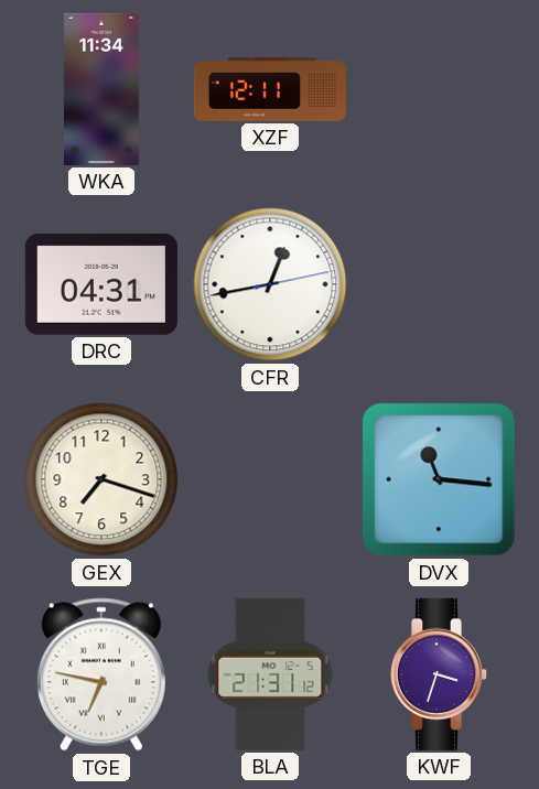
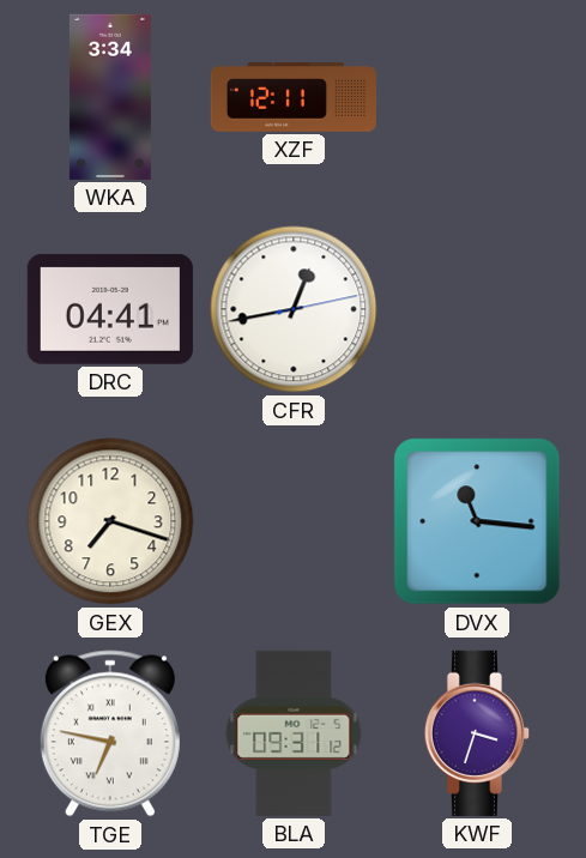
WKA: 11:34 -> 3:34 (110, 97)
DRC: 04:31 -> 04:41 (110, 309)
BLA: 21:31 -> 09:31 (294, 733)
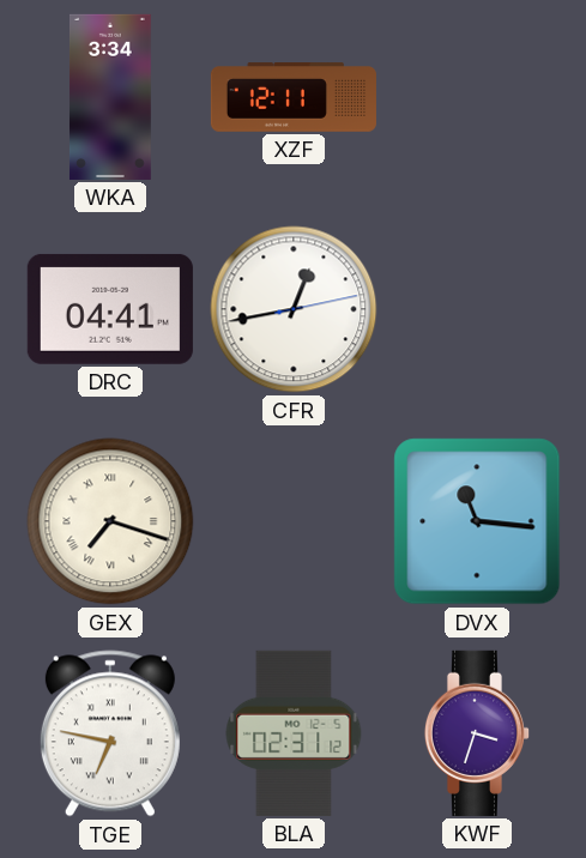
GEX numerals: Arabic -> Roman (110, 521)
BLA: 09:31 -> 02:31 (294, 733)
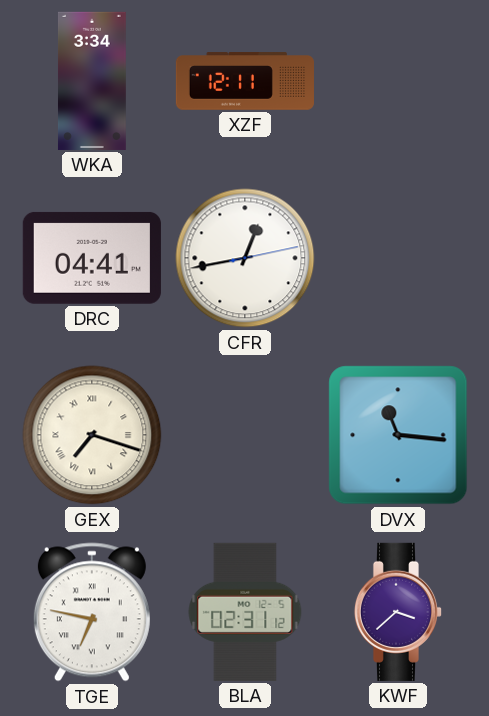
KWF: 3:33 -> 3:38 (398, 612)
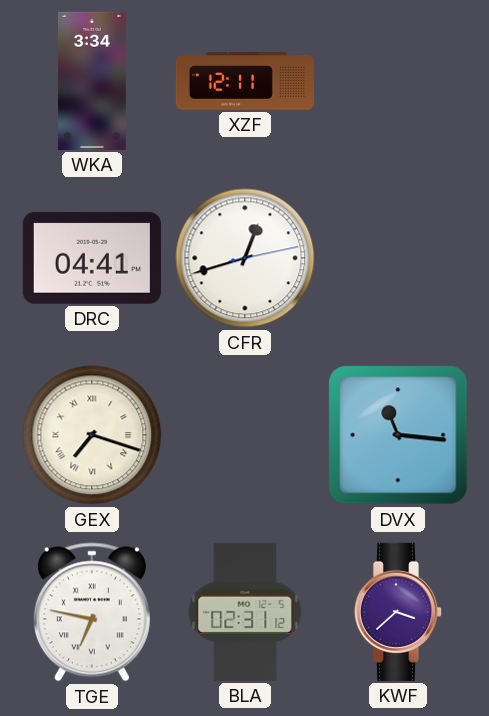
CFR: 12:43 -> 12:42 (245, 258)
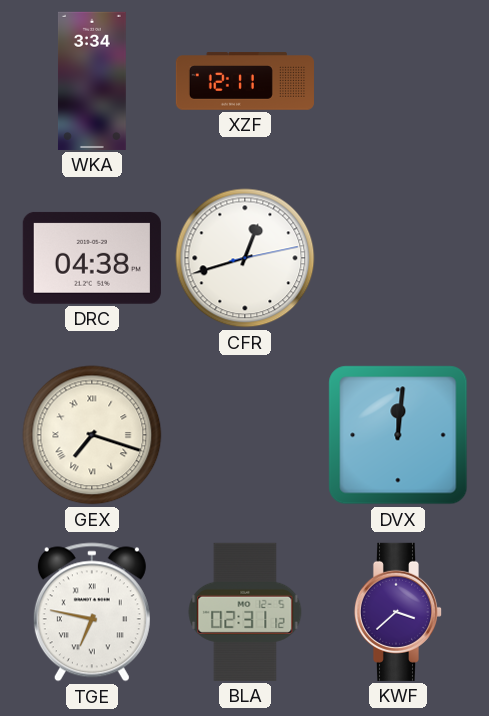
DRC: 04:41 -> 04:38 (92, 258)
DVX: 11:16 -> 12:01 (398, 435)
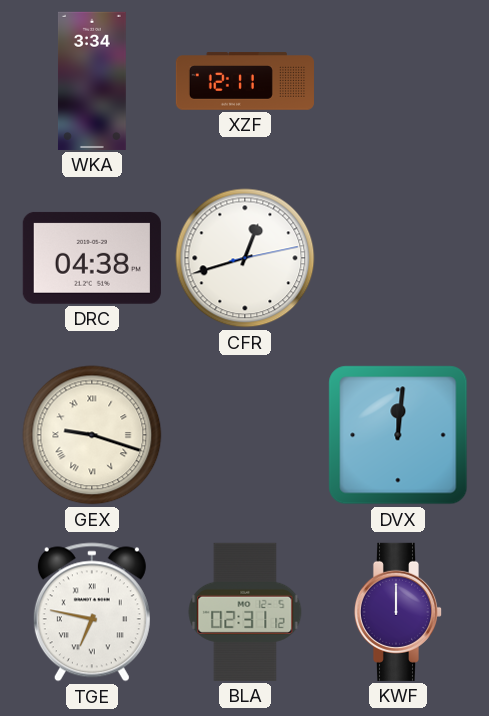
GEX: 7:18 -> 9:18 (92, 435)
KWF: 3:38 -> 12:00 (398, 612)
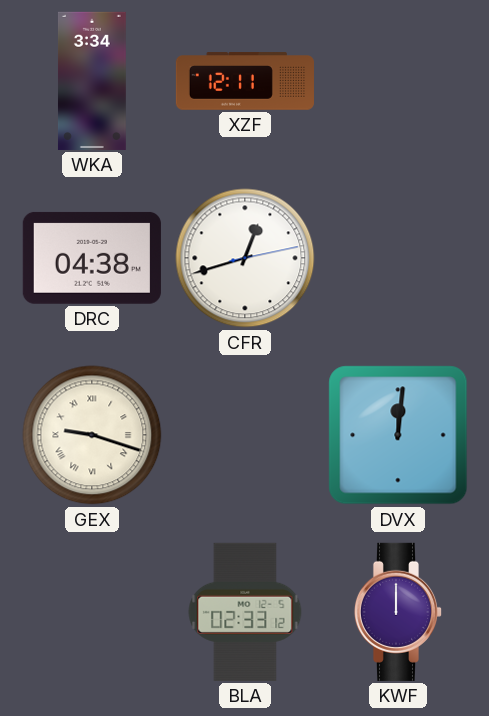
TGE: 6:47 -> none (92, 612)
BLA: 02:31 -> 02:33 (245, 612)
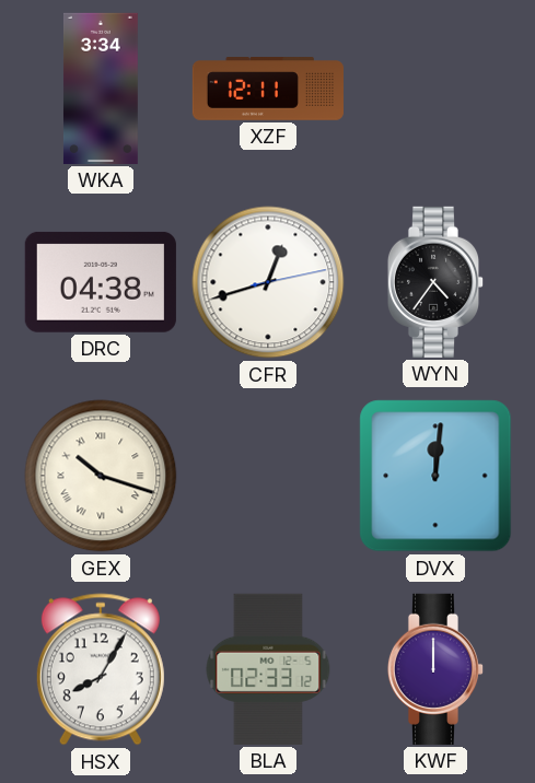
WYN: none -> 4:36 (435, 282)
GEX: 9:18 -> 10:18 (101, 476)
HSX: none -> 8:05 (101, 669)
